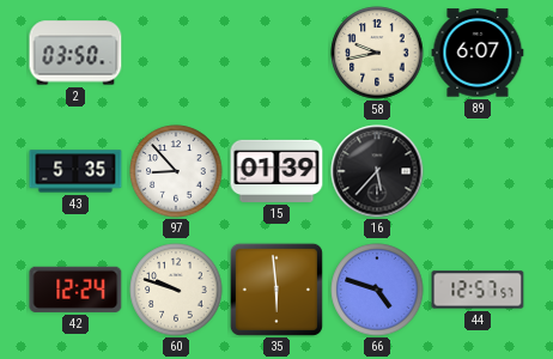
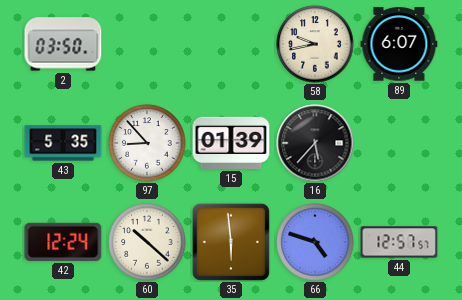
60: 9:48 -> 10:22 (147, 242)
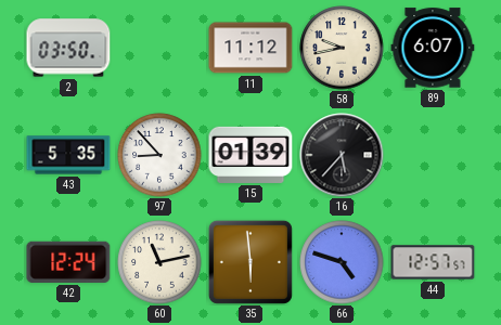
11: none -> 11:12 (251, 48)
60: 10:22 -> 11:13 (159, 262)
